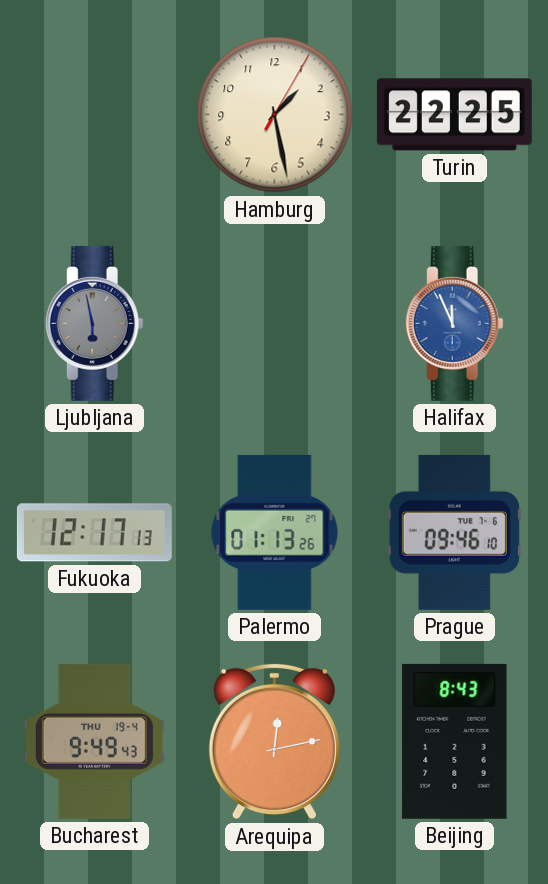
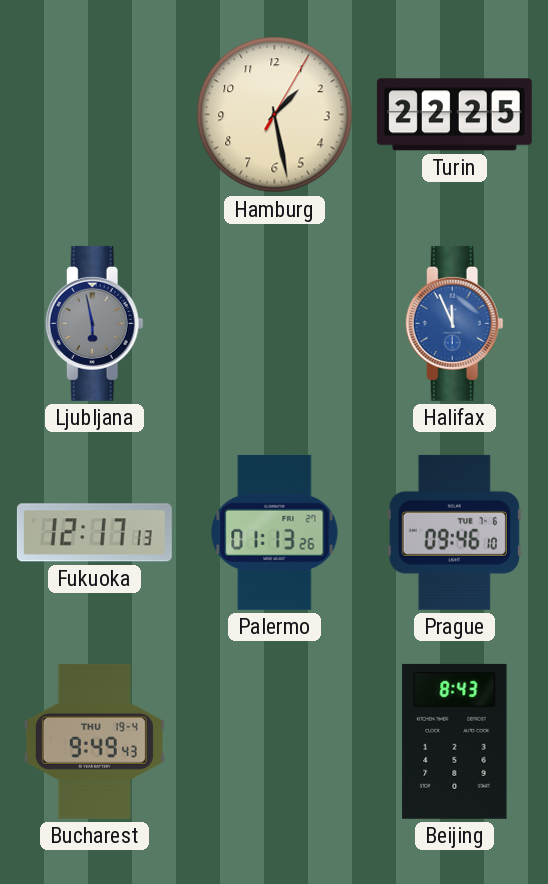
Arequipa: 12:13 -> none (274, 742)
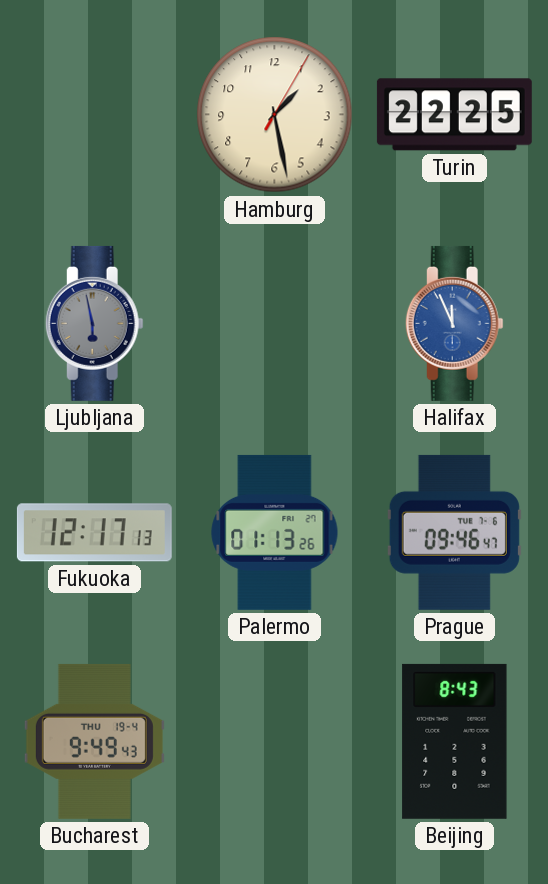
Prague: 09:46:10 -> 09:46:47 (454, 532)
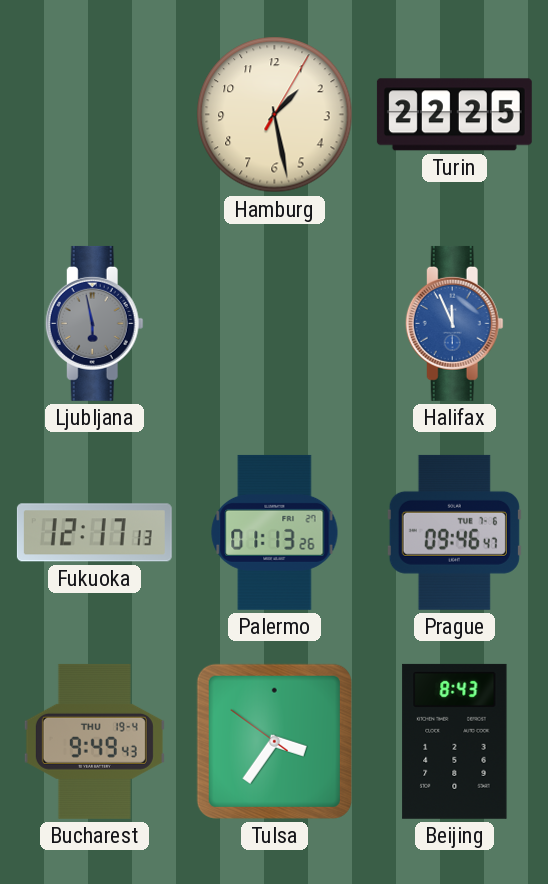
Tulsa: none -> 3:35 (274, 741)
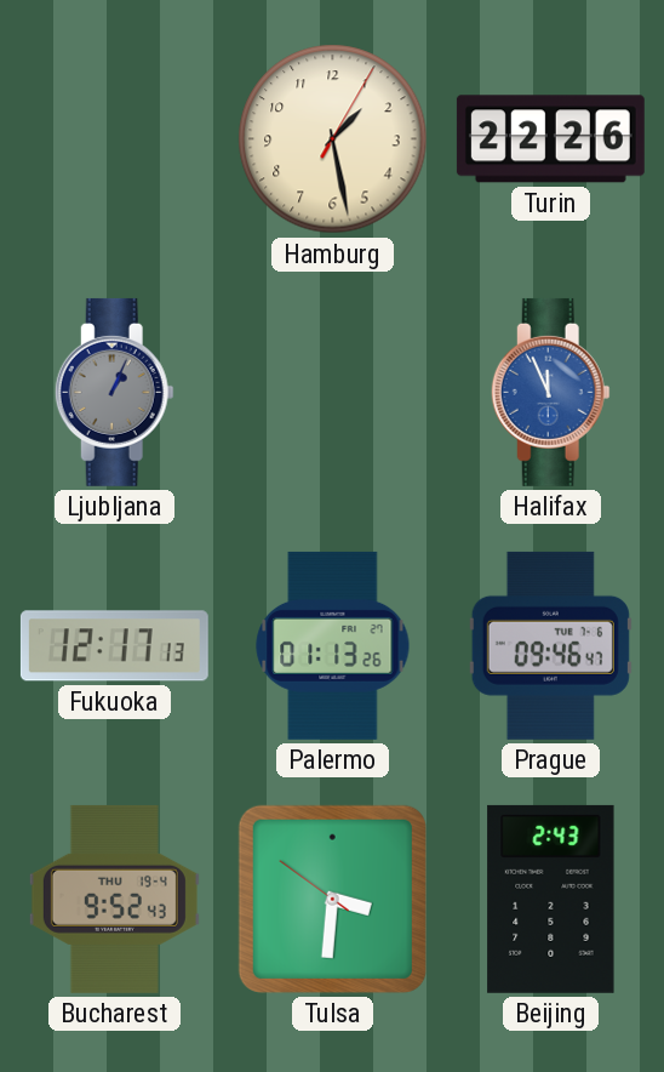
Turin: 22:25 -> 22:26 (550, 139)
Ljubljana: 5:58 -> 1:04 (114, 392)
Bucharest: 9:49 -> 9:52 (114, 899)
Tulsa: 3:35 -> 3:30 (332, 899)
Beijing: 8:43 -> 2:43 (551, 899)
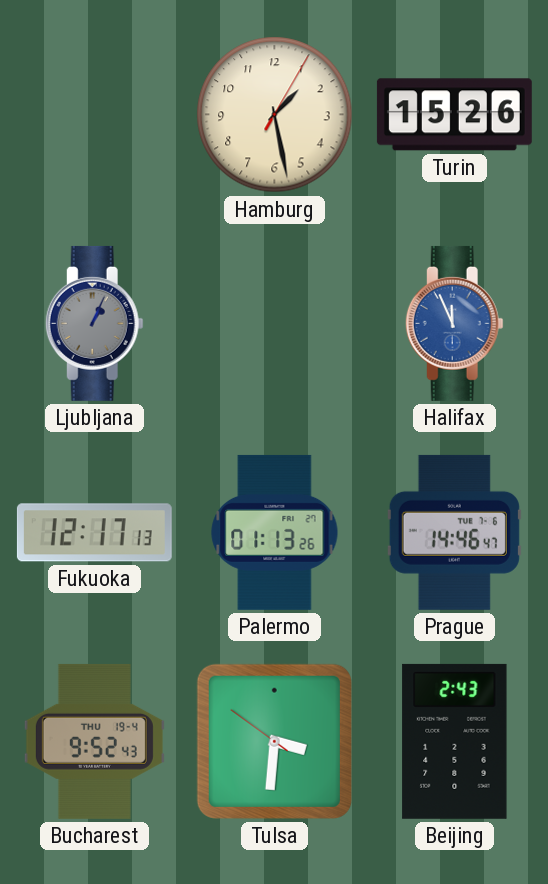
Turin: 22:26 -> 15:26 (454, 115)
Prague: 09:46 -> 14:46 (454, 532)
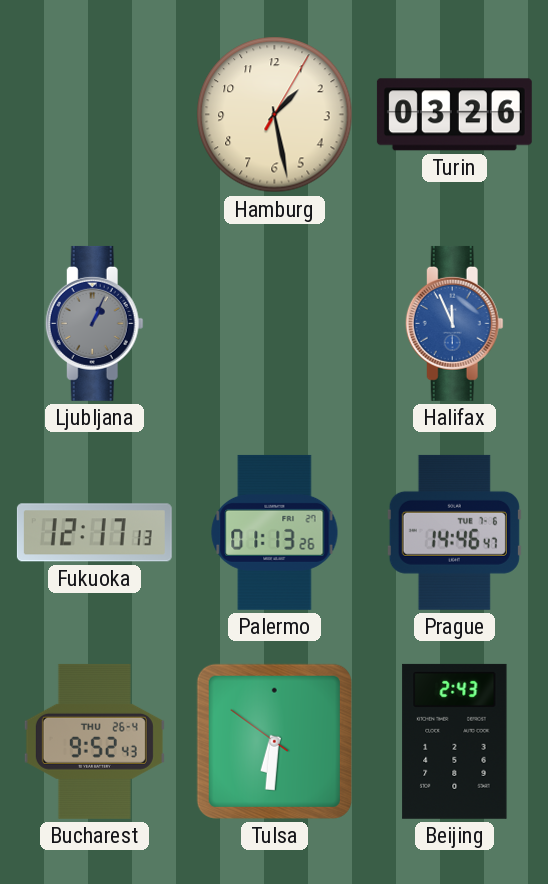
Turin: 15:26 -> 03:26 (454, 115)
Bucharest date: THU 19-4 -> THU 26-4 (94, 741)
Tulsa: 3:30 -> 6:30 (274, 741)
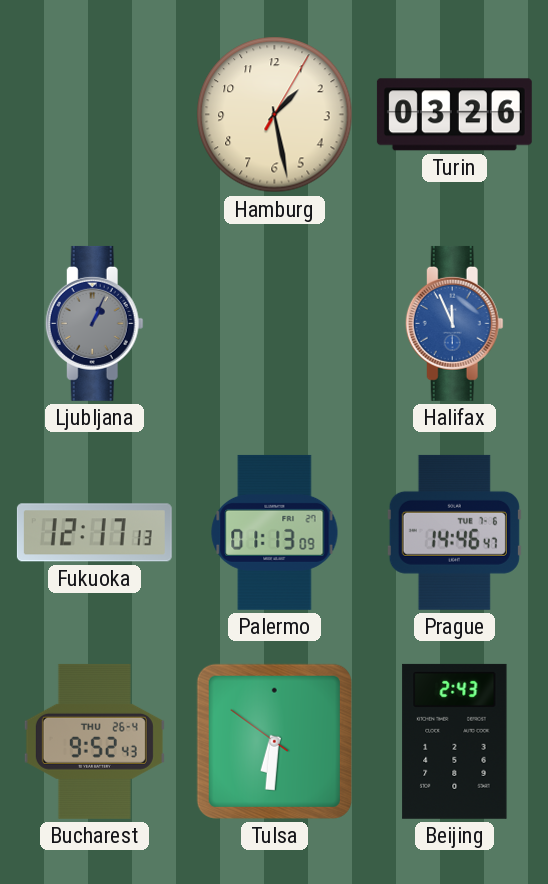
Palermo: 01:13:26 -> 01:13:09 (275, 532)
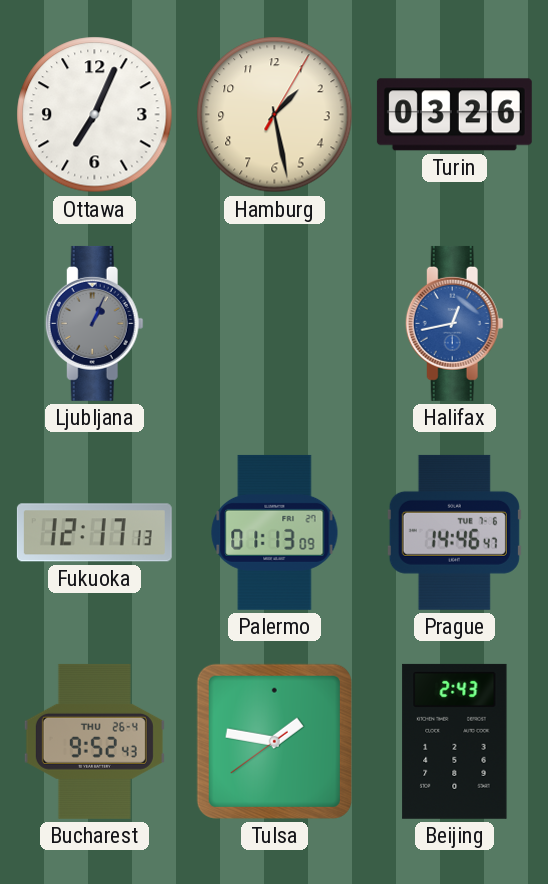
Ottawa: none -> 7:04 (95, 115)
Halifax: 11:56 -> 12:43 (454, 323)
Tulsa: 6:30 -> 1:46 (274, 741)
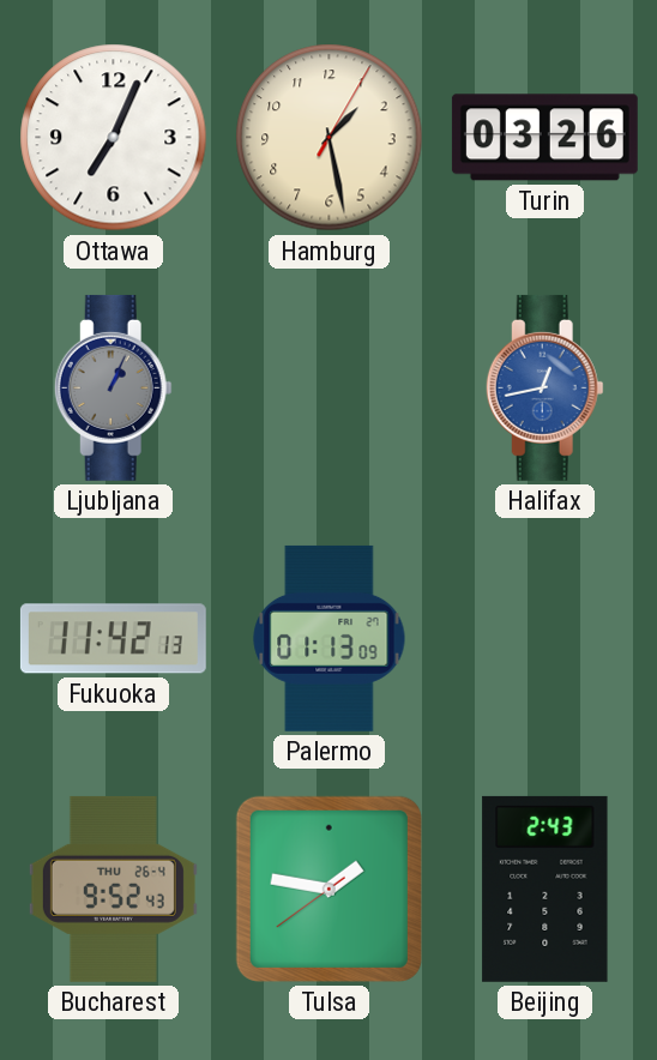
Fukuoka: 12:17 -> 11:42 (113, 639)
Prague: 14:46 -> none (454, 532)
